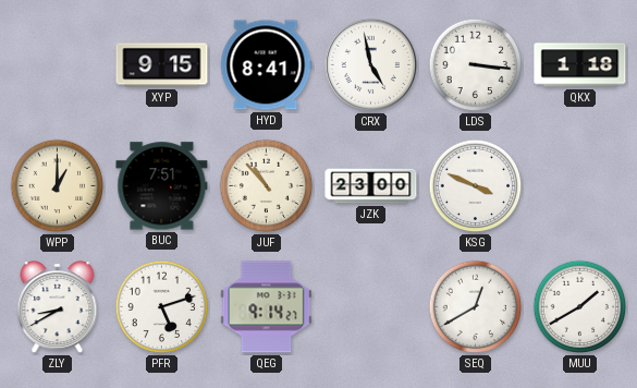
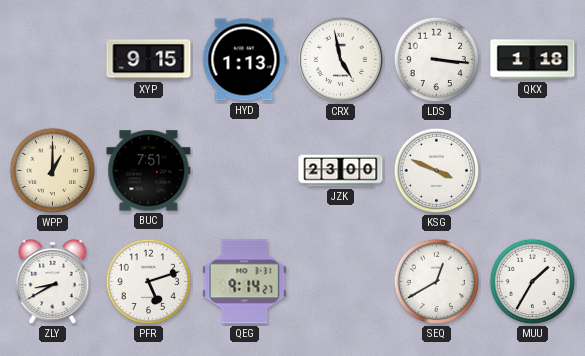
HYD: 8:41 -> 1:13 (244, 60)
JUF: 10:53 -> none (267, 186)
MUU: 1:40 -> 1:35 (533, 282)
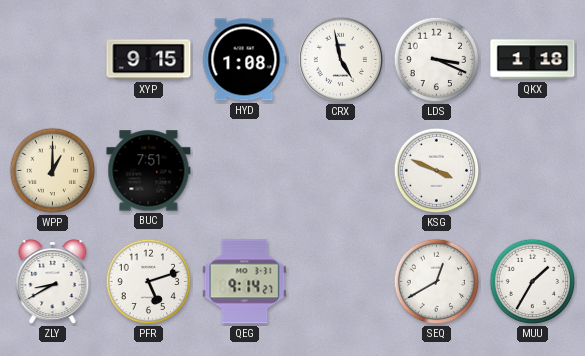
HYD: 1:13 -> 1:08 (244, 60)
LDS: 3:16 -> 3:19 (437, 60)
JZK: 23:00 -> none (341, 171)
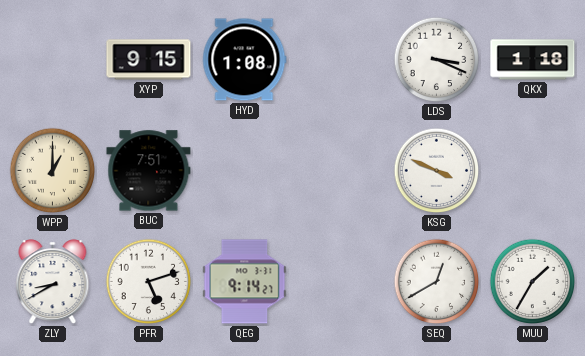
CRX: 4:58 -> none (340, 59)
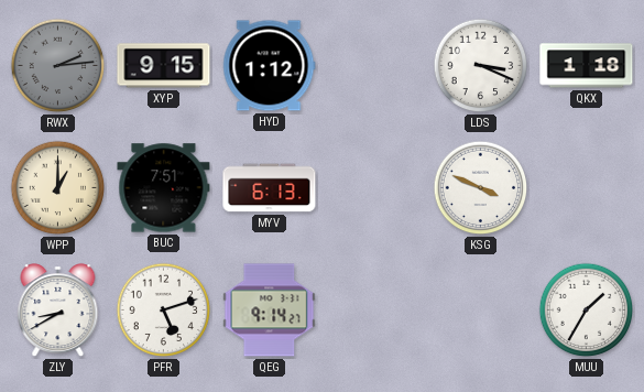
RWX: none -> 2:14 (58, 66)
HYD: 1:08 -> 1:12 (269, 66)
MYV: none -> 6:13 (270, 188)
SEQ: 12:40 -> none (437, 282)
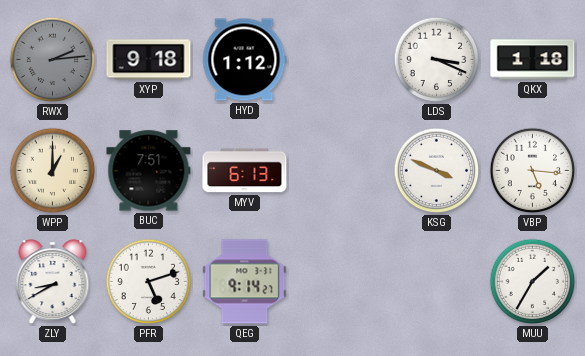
XYP: 9:15 -> 9:18 (149, 60)
VBP: none -> 5:16 (533, 171)
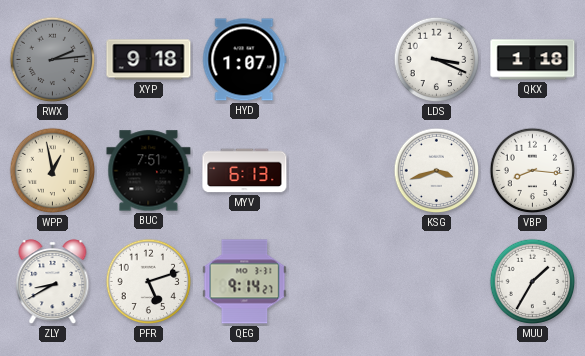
HYD: 1:12 -> 1:07 (244, 60)
WPP: 1:00 -> 12:58 (53, 171)
KSG: 3:49 -> 3:42 (437, 171)
VBP: 5:16 -> 8:16 (533, 171)
